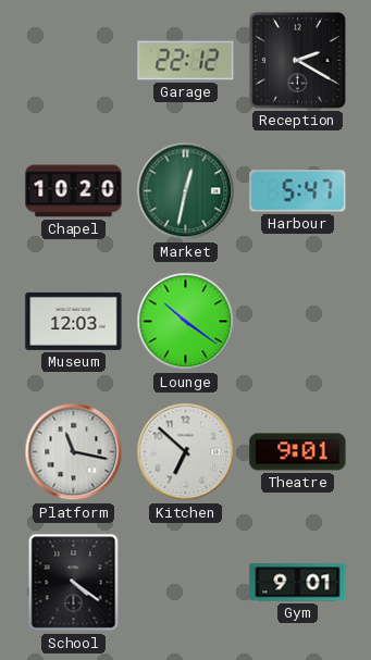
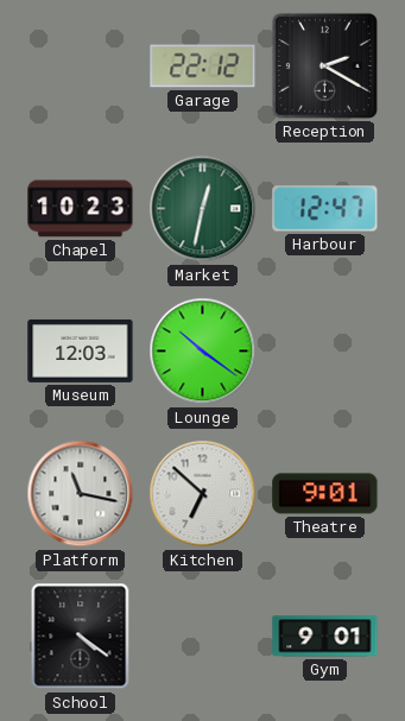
Chapel: 10:20 -> 10:23 (81, 209)
Harbour: 5:47 -> 12:47 (325, 209)
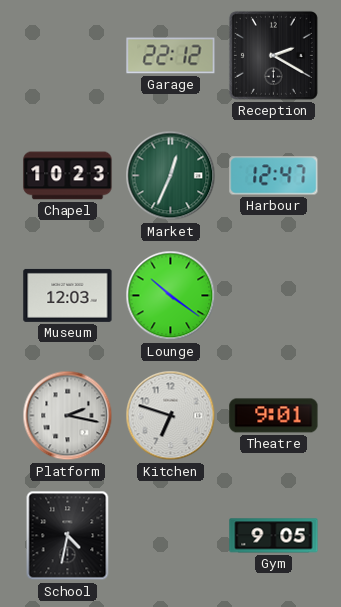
Market: 12:32 -> 12:34 (171, 176)
Platform: 11:17 -> 2:17 (68, 416)
Kitchen: 6:52 -> 6:48 (171, 416)
School: 4:21 -> 4:32 (68, 536)
Gym: 9:01 -> 9:05 (274, 536)
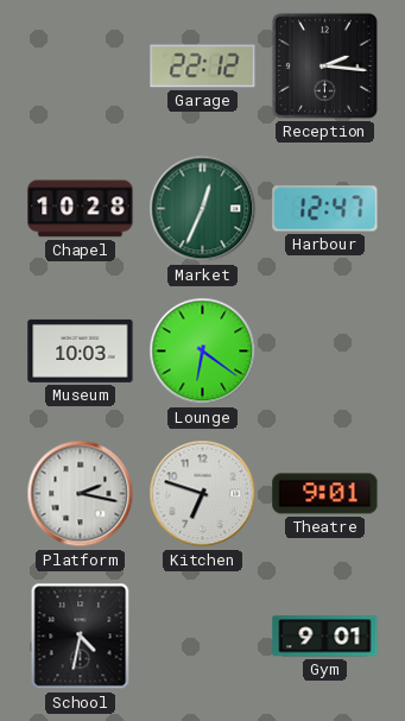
Reception: 2:20 -> 2:16 (324, 65)
Chapel: 10:23 -> 10:28 (81, 209)
Museum: 12:03 -> 10:03 (81, 350)
Lounge: 10:21 -> 6:21 (203, 352)
Gym: 9:05 -> 9:01 (325, 637)
